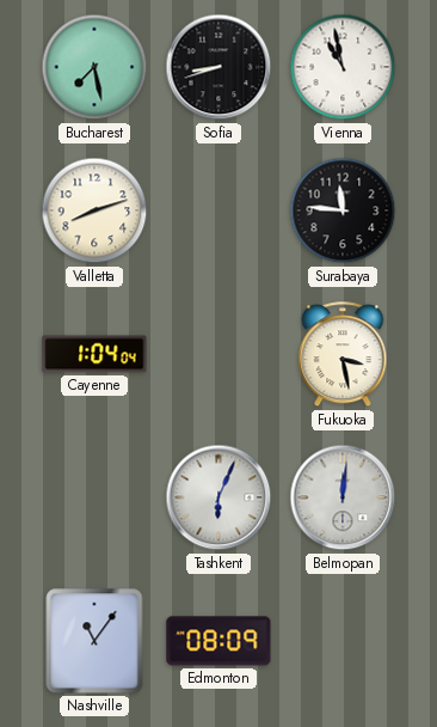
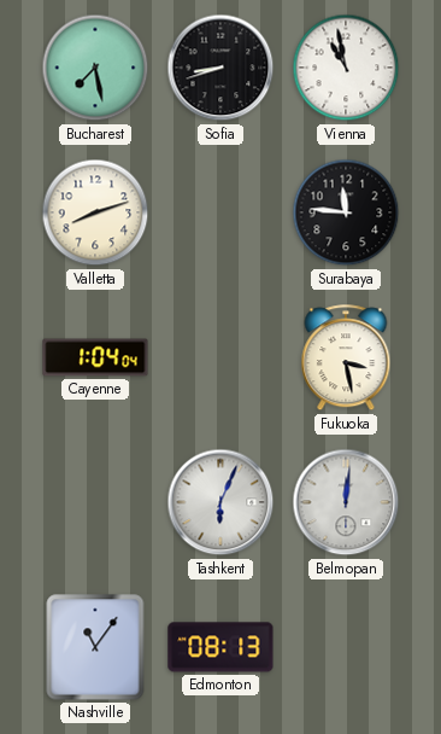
Edmonton: 08:09 -> 08:13 (220, 647)
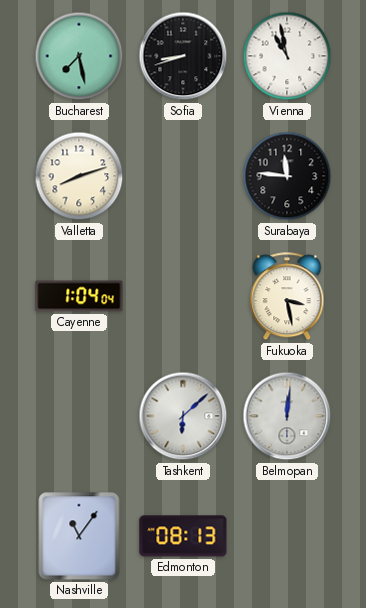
Tashkent: 6:04 -> 6:08 (183, 416)
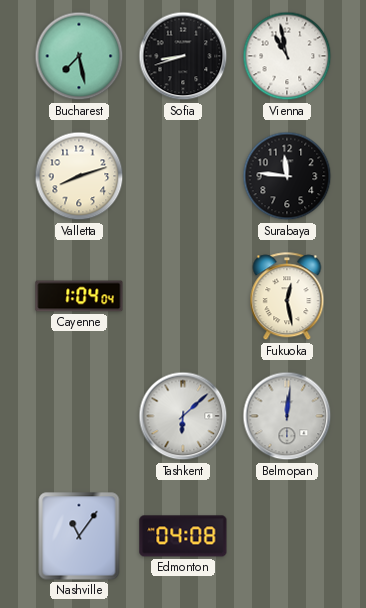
Fukuoka: 3:28 -> 12:28 (287, 297)
Edmonton: 08:13 -> 04:08 (183, 536)
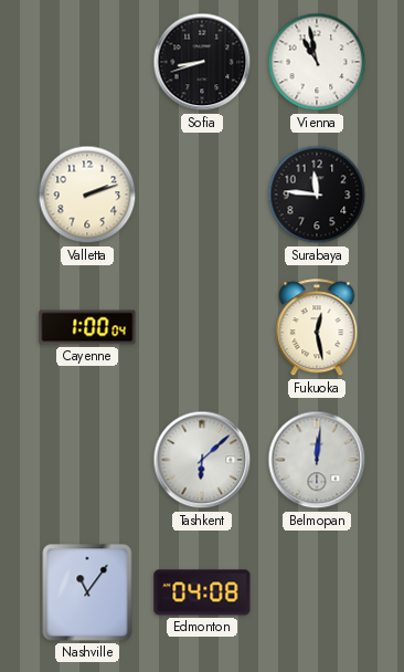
Bucharest: 7:28 -> none (79, 56)
Valletta: 8:12 -> 2:12 (87, 195)
Cayenne: 1:04 -> 1:00 (87, 327)
